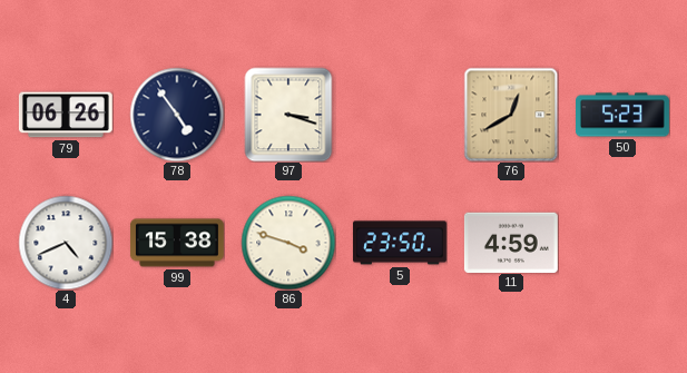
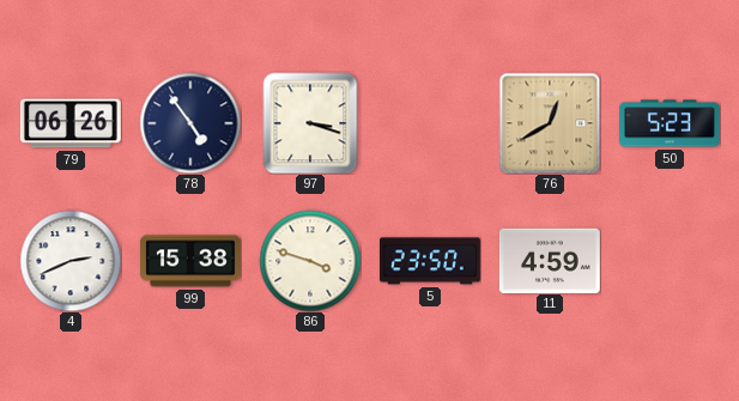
4: 4:41 -> 2:41 (71, 261)
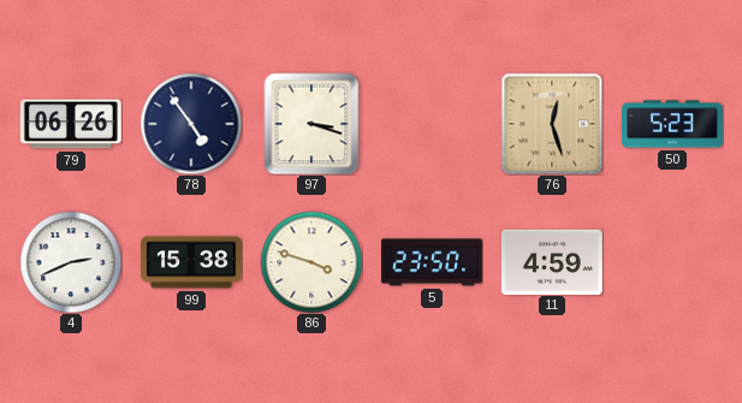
76: 12:40 -> 12:27 (552, 124)
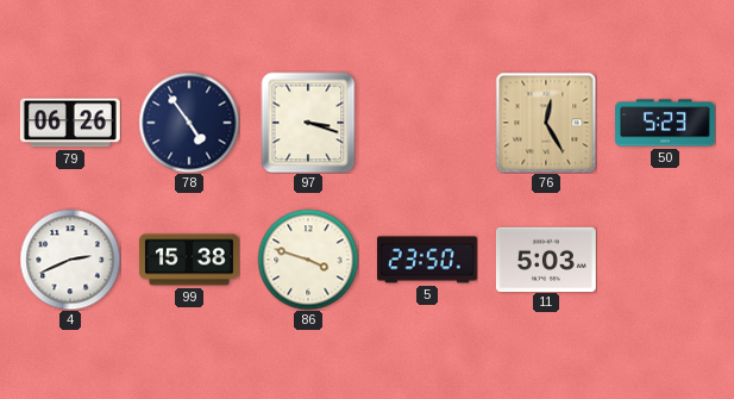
76: 12:27 -> 12:25 (546, 123)
11: 4:59 -> 5:03 (546, 258)
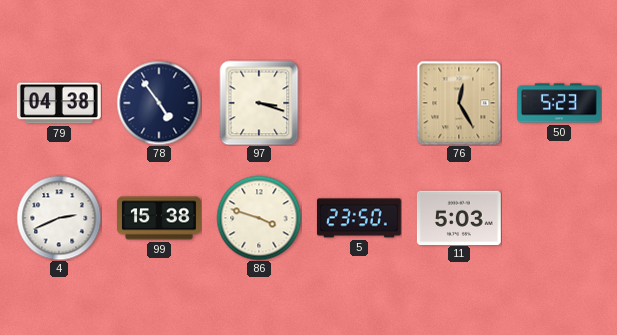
79: 06:26 -> 04:38 (59, 103)
